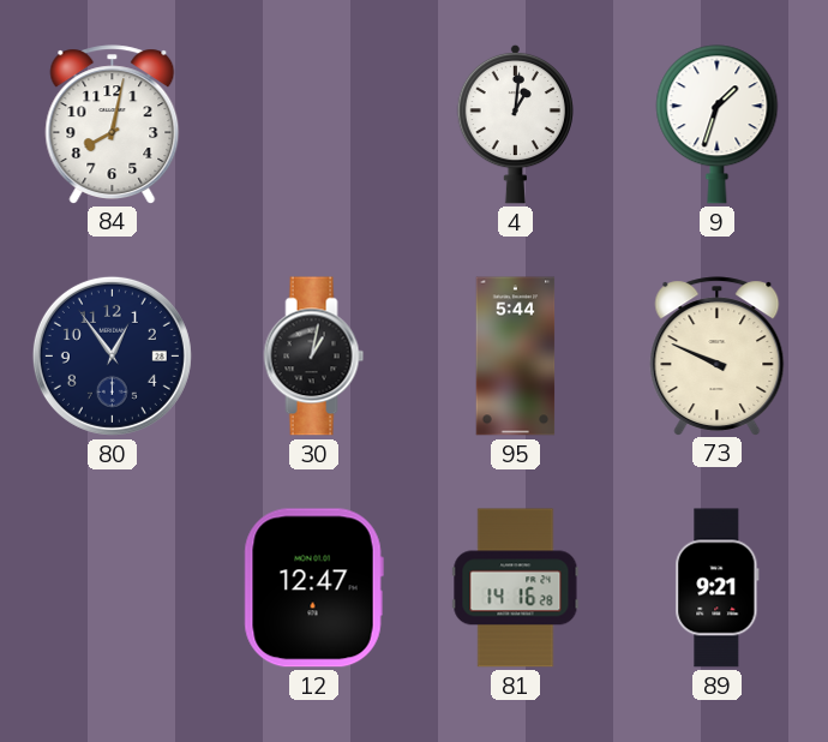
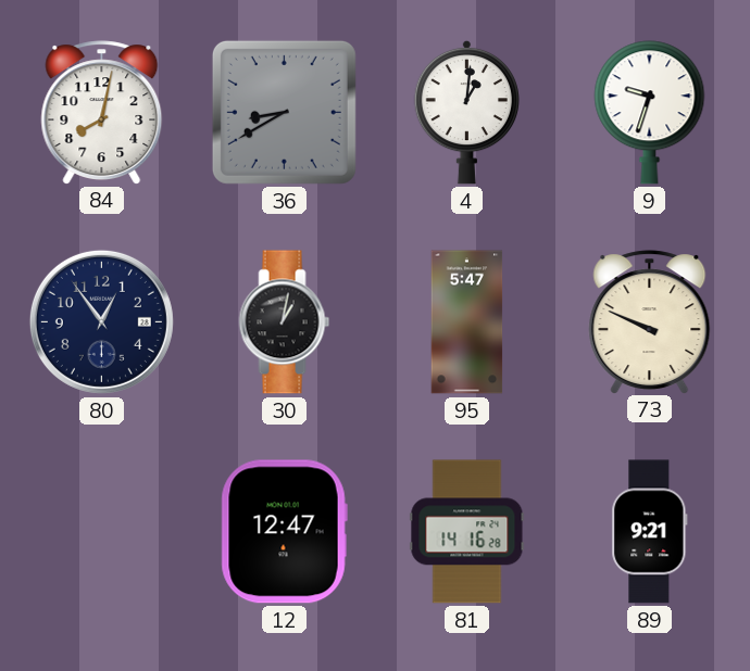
36: none -> 8:40 (284, 112)
9: 1:33 -> 9:33 (650, 113)
95: 5:44 -> 5:47 (467, 322)
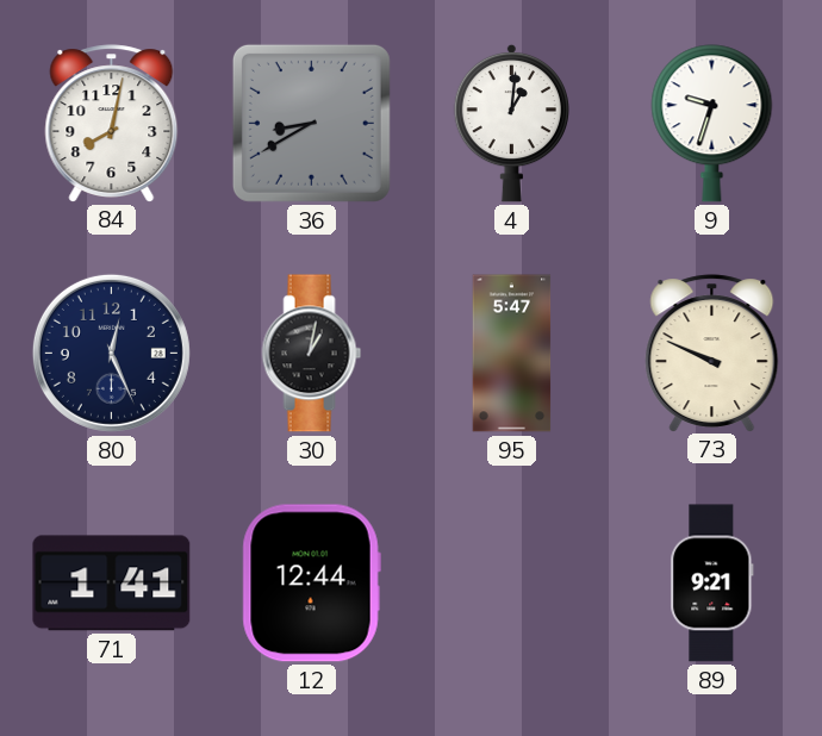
80: 12:54 -> 12:26 (111, 353)
71: none -> 1:41 (112, 584)
12: 12:47 -> 12:44 (311, 584)
81: 14:16 -> none (467, 532)
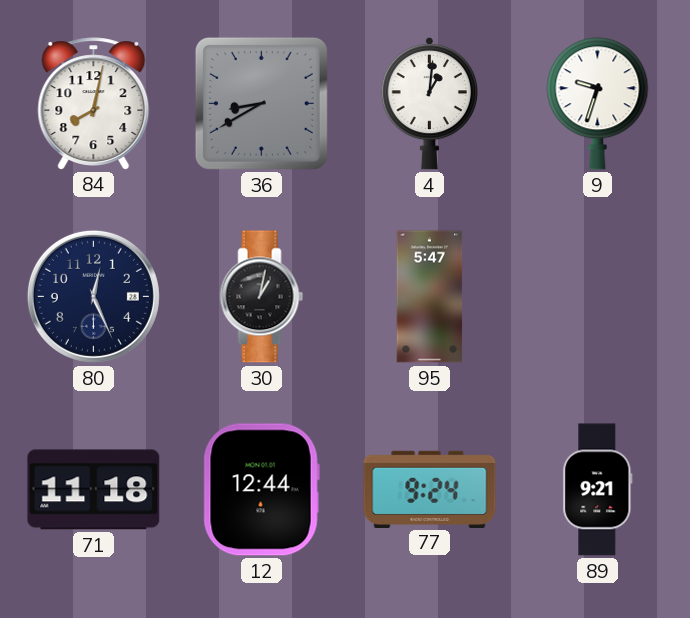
73: 9:49 -> none (712, 353)
71: 1:41 -> 11:18 (94, 490)
77: none -> 9:24 (430, 489)
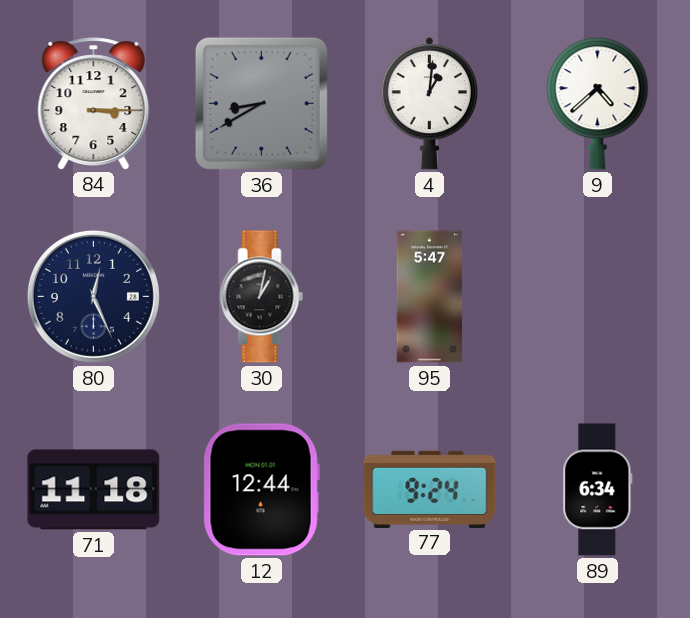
84: 8:02 -> 3:15 (94, 103)
9: 9:33 -> 4:38 (598, 104)
89: 9:21 -> 6:34 (598, 490)
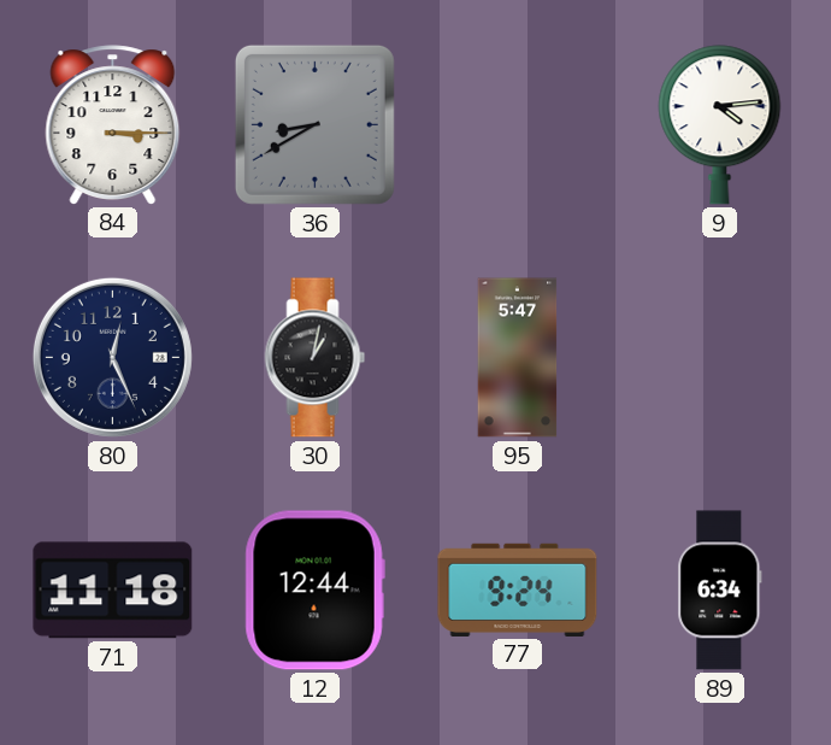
4: 1:01 -> none (429, 103)
9: 4:38 -> 4:14 (720, 125)
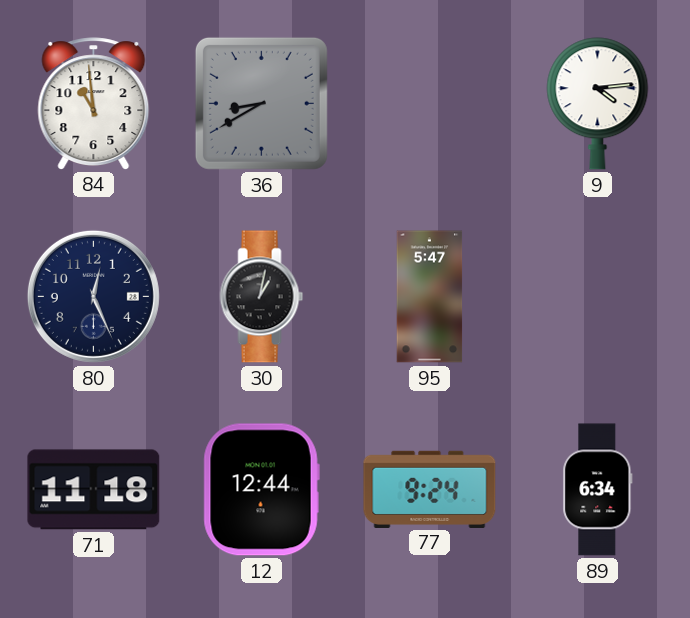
84: 3:15 -> 10:59 (94, 103)
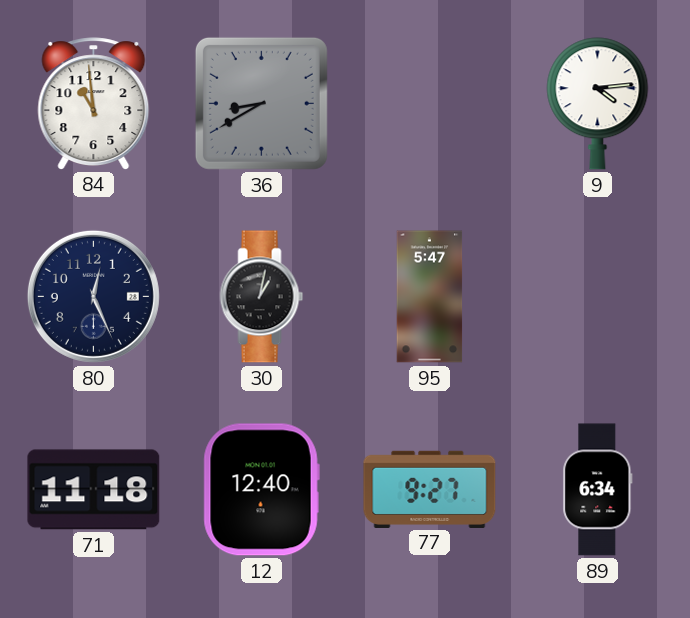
12: 12:44 -> 12:40 (261, 490)
77: 9:24 -> 9:27 (430, 489)
